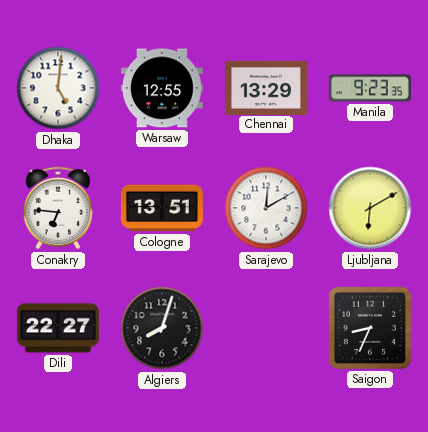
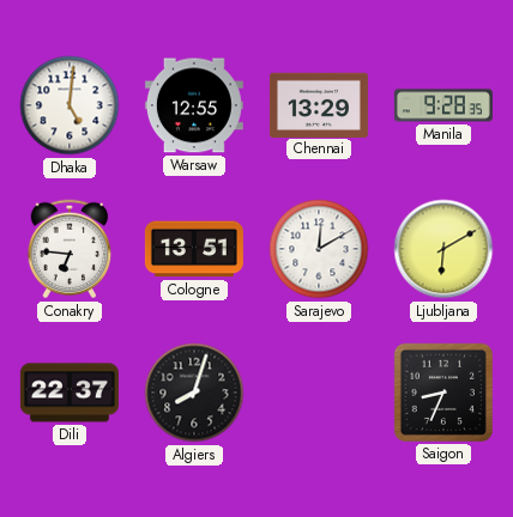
Manila: 9:23 -> 9:28 (443, 105)
Dili: 22:27 -> 22:37 (70, 393)
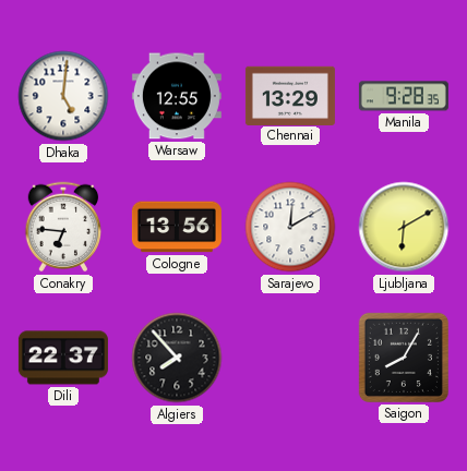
Cologne: 13:51 -> 13:56 (177, 227)
Algiers: 8:03 -> 7:53 (177, 358)
Saigon: 8:34 -> 8:05 (404, 358)
